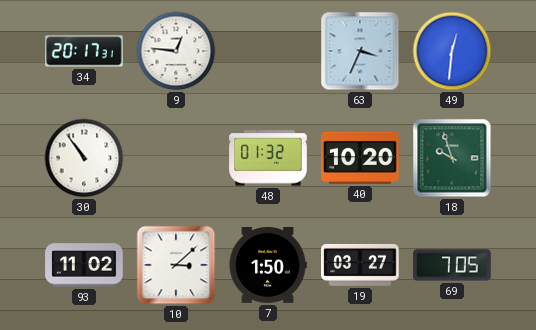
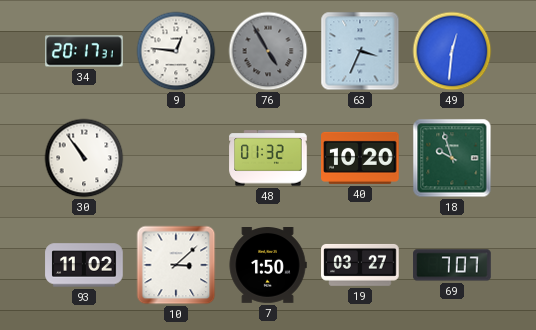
76: none -> 4:55 (268, 51)
69: 7:05 -> 7:07 (452, 265)
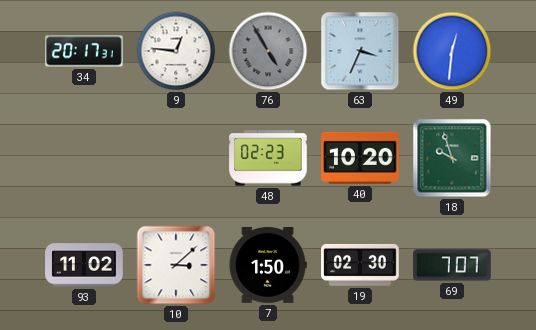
30: 10:54 -> none (84, 158)
48: 01:32 -> 02:23 (268, 158)
19: 03:27 -> 02:30 (360, 265)
